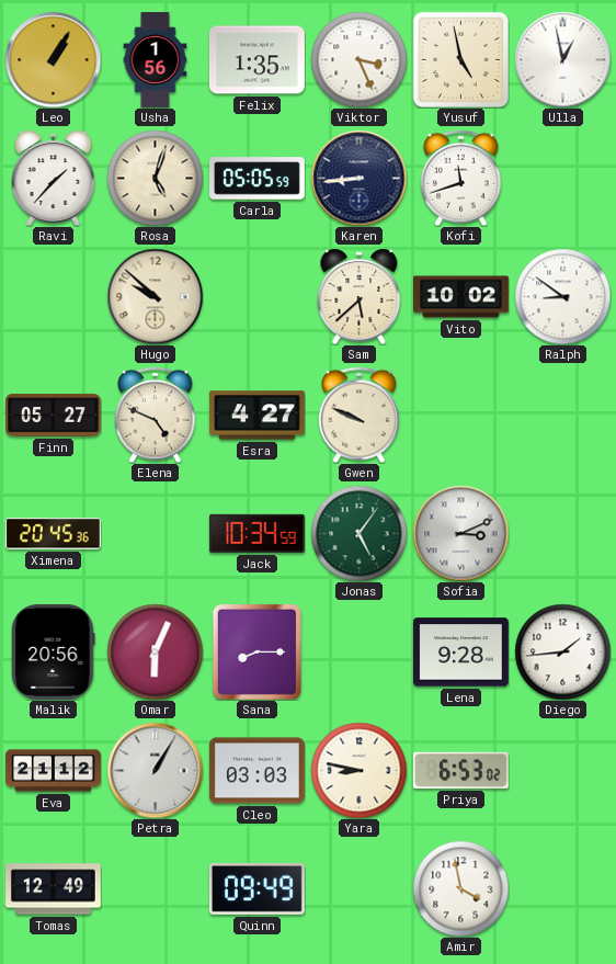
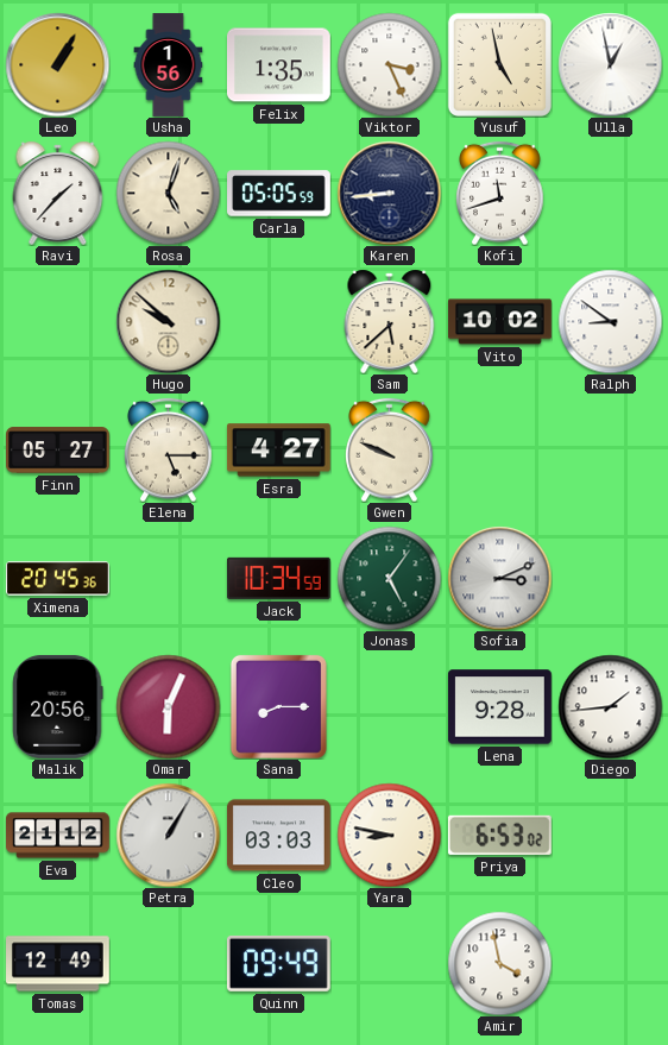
Elena: 4:49 -> 5:15 (169, 449)
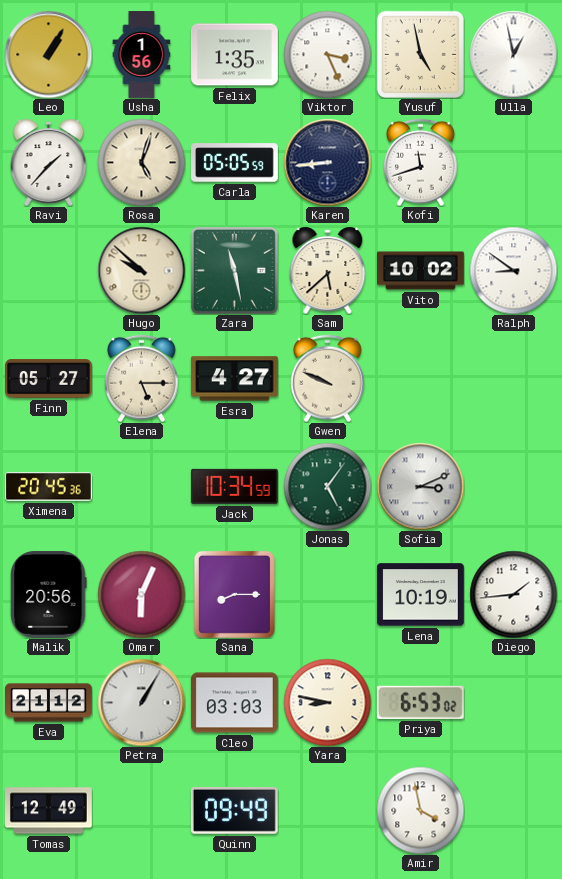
Zara: none -> 11:28 (234, 270)
Lena: 9:28 -> 10:19 (420, 595)
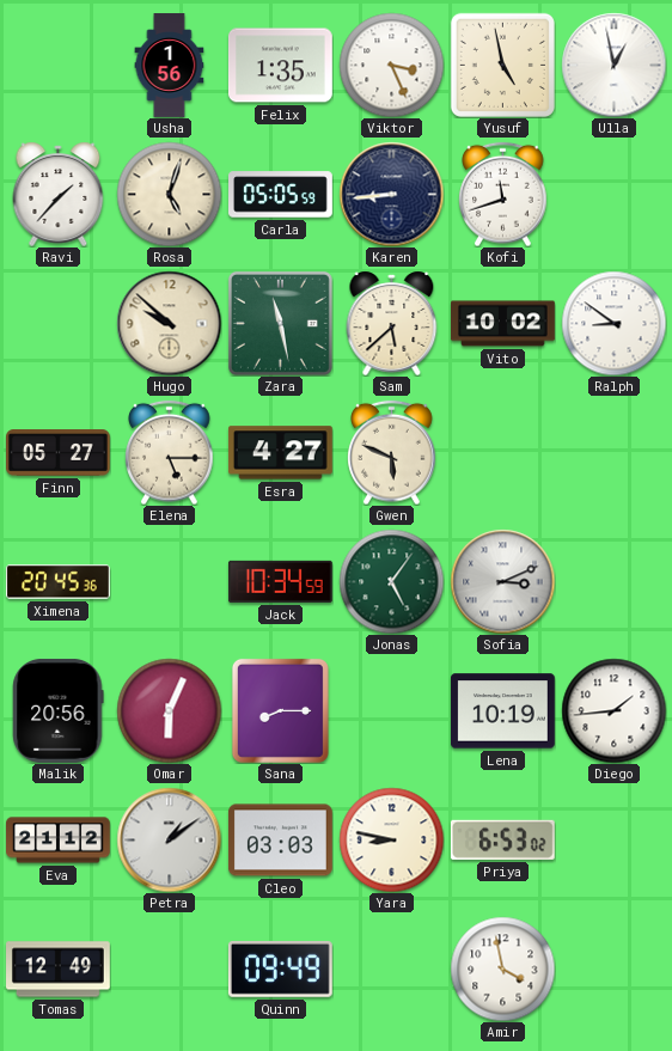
Leo: 1:05 -> none (48, 54)
Gwen: 9:49 -> 5:49 (392, 452)
Petra: 1:05 -> 1:09 (169, 839)
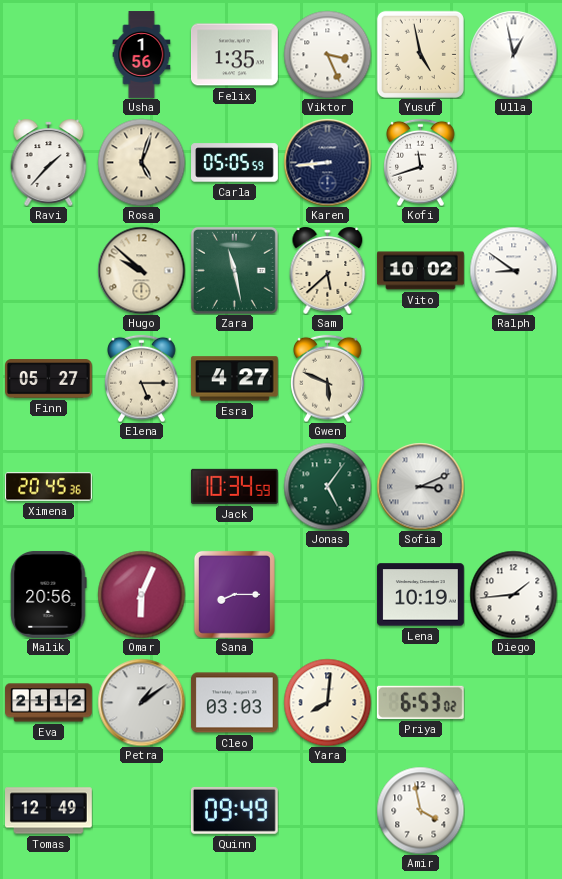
Yara: 8:47 -> 8:01 (327, 702)
